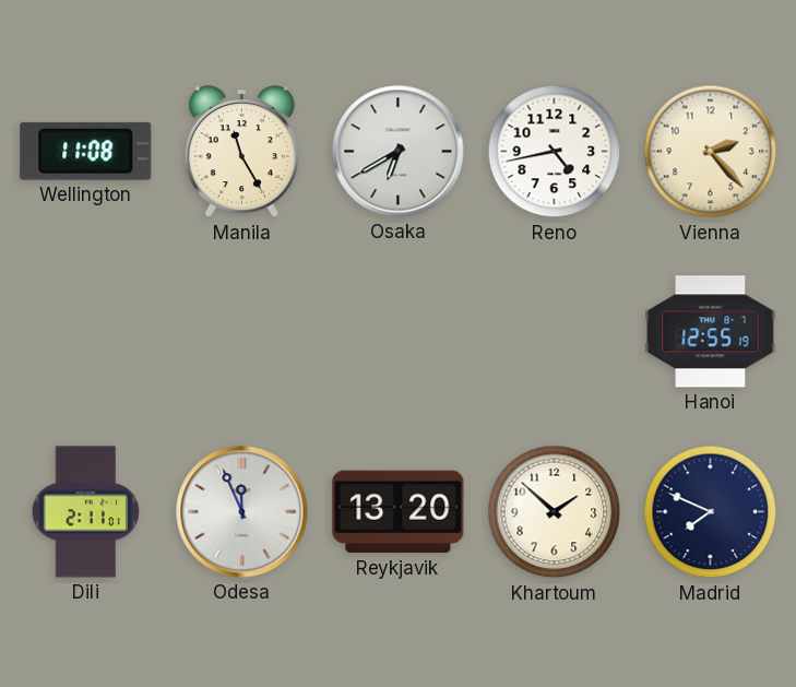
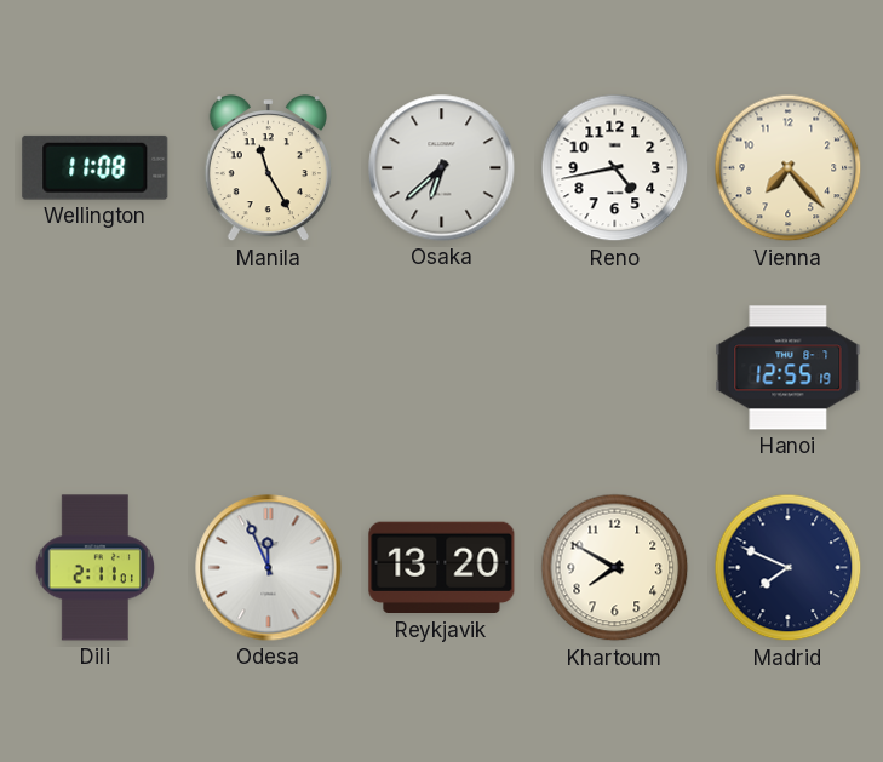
Osaka: 6:40 -> 6:38 (442, 168)
Vienna: 2:23 -> 7:23 (789, 168)
Khartoum: 1:52 -> 7:50 (615, 568)
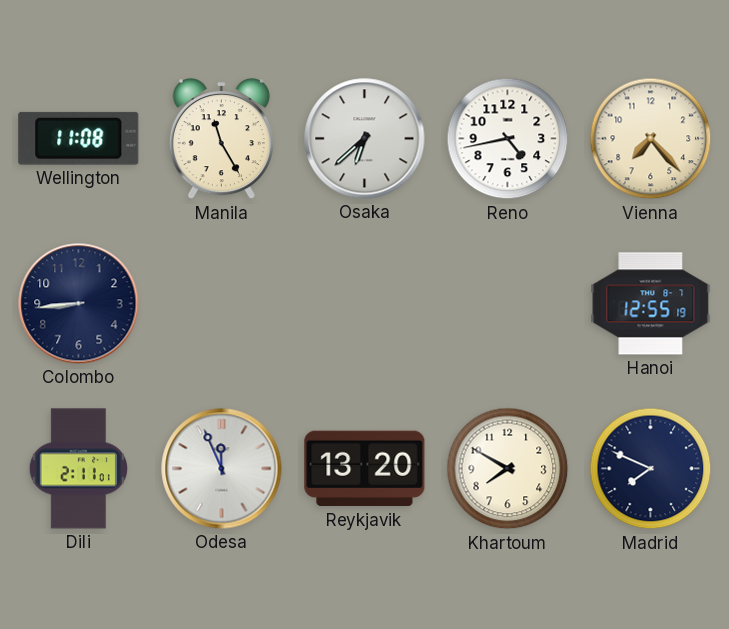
Colombo: none -> 8:44 (79, 304)
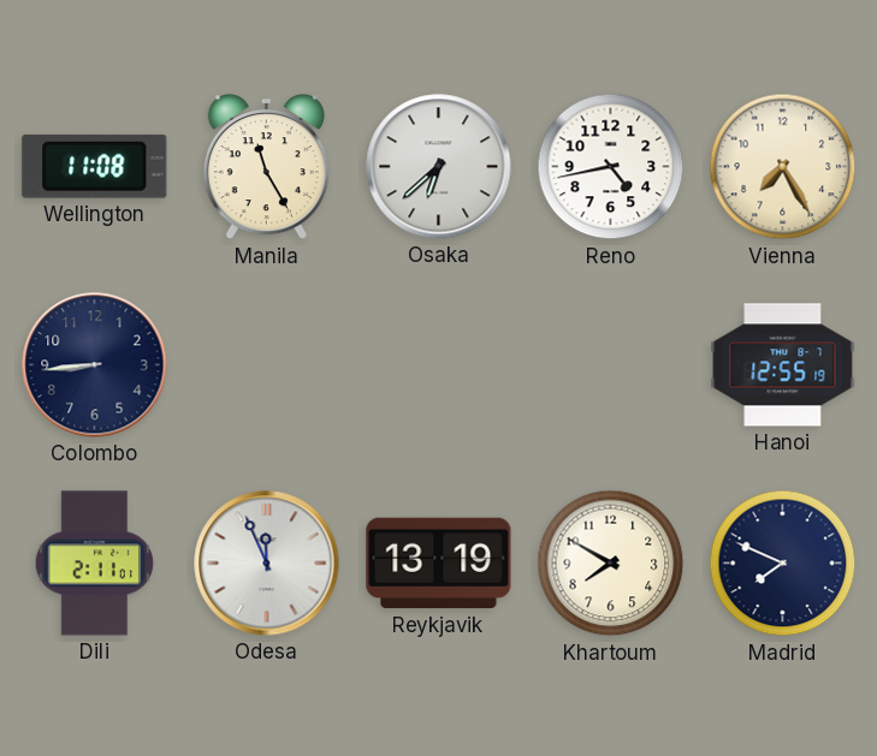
Vienna: 7:23 -> 7:25 (783, 167)
Reykjavik: 13:20 -> 13:19 (439, 564)
